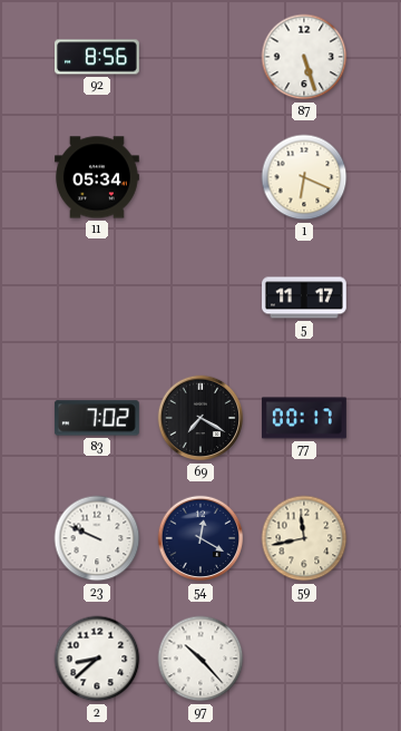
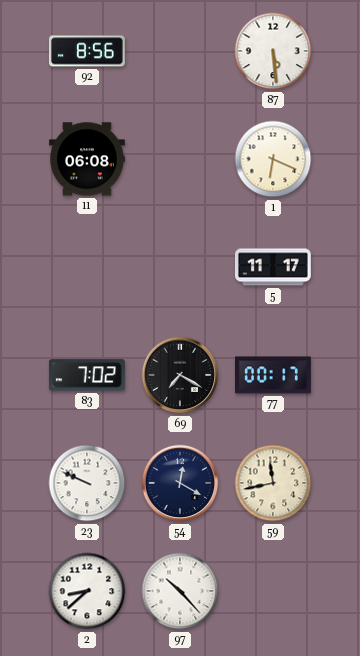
87: 5:27 -> 5:29 (273, 51)
11: 05:34 -> 06:08 (88, 159)
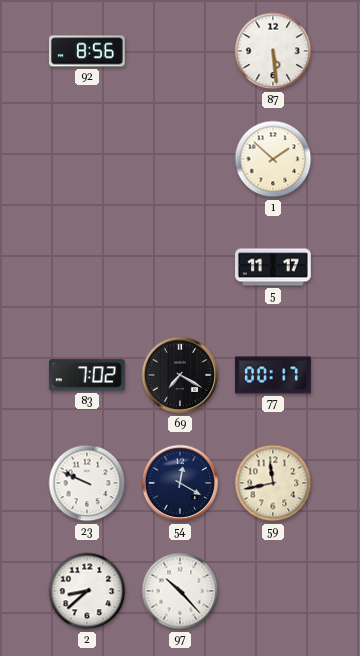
11: 06:08 -> none (88, 159)
1: 6:19 -> 1:52 (273, 159)
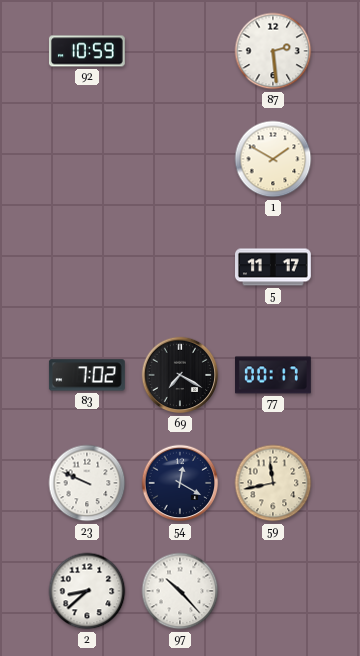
92: 8:56 -> 10:59 (87, 51)
87: 5:29 -> 2:29 (273, 51)
1: 1:52 -> 1:50 (273, 159)
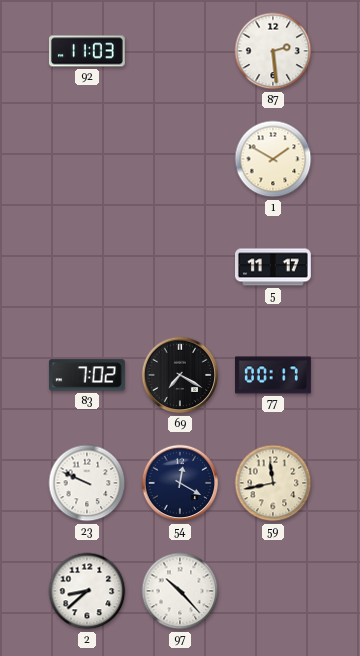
92: 10:59 -> 11:03 (87, 51)
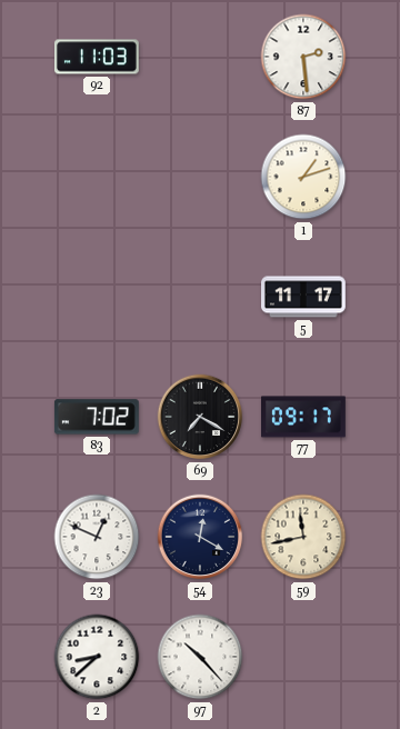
1: 1:50 -> 1:12 (303, 177)
77: 00:17 -> 09:17 (304, 417)
23: 9:49 -> 12:49 (97, 537)
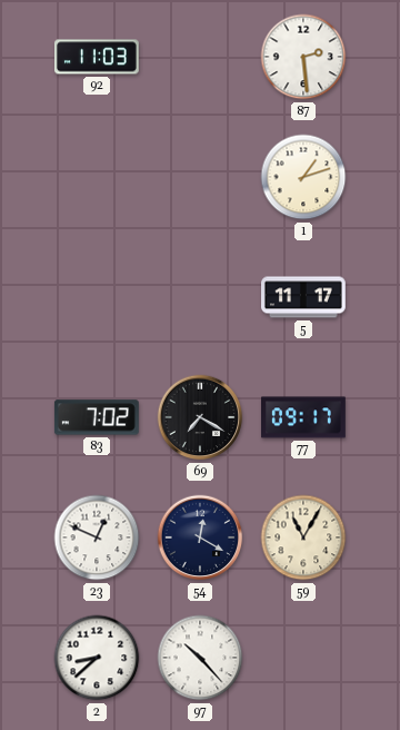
59: 11:43 -> 11:05 (303, 537)
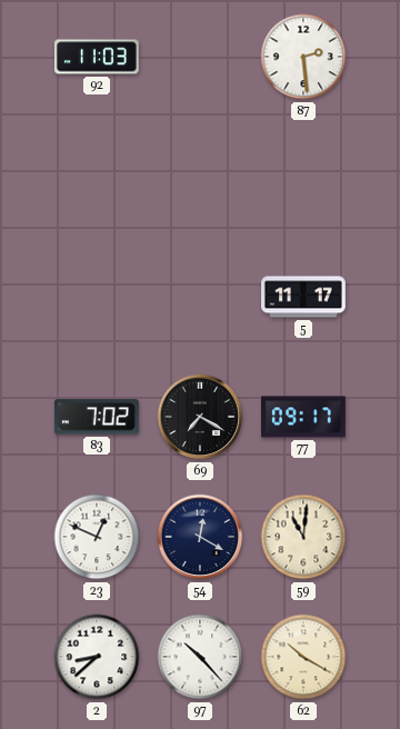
1: 1:12 -> none (303, 177)
59: 11:05 -> 11:01 (303, 537)
62: none -> 10:20 (303, 657)
